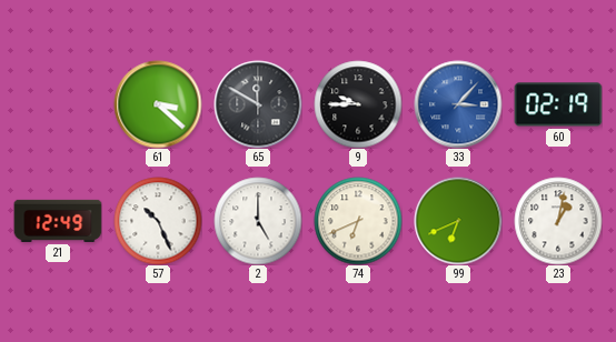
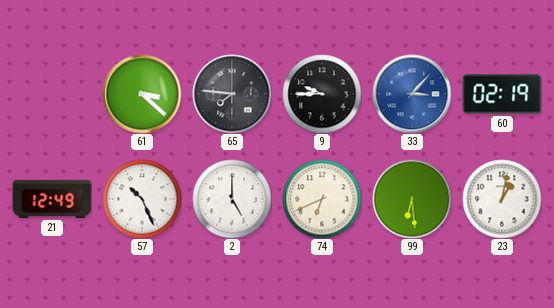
65: 11:50 -> 7:46 (232, 94)
99: 6:41 -> 6:29 (412, 199)
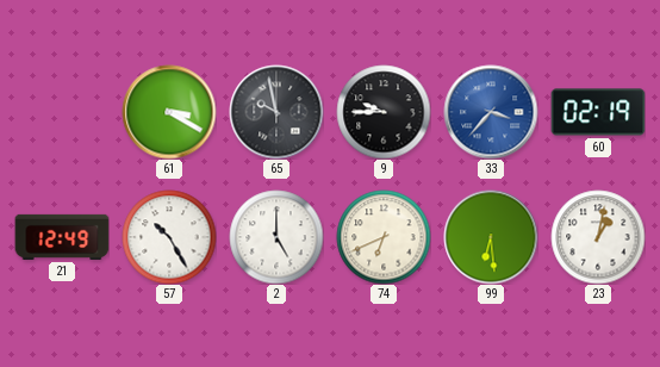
61: 3:22 -> 3:20 (169, 112)
65: 7:46 -> 9:58 (276, 112)
33: 3:07 -> 3:37 (491, 112)
57: 10:26 -> 10:25 (169, 237)
